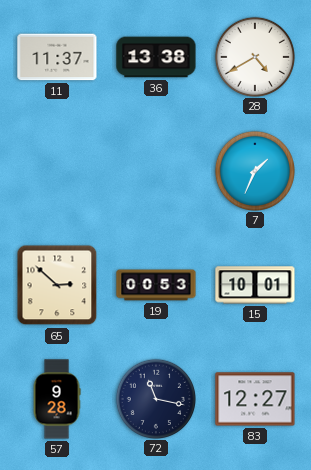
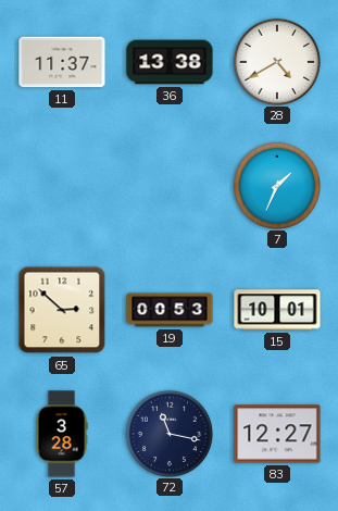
57: 9:28 -> 3:28 (62, 434)
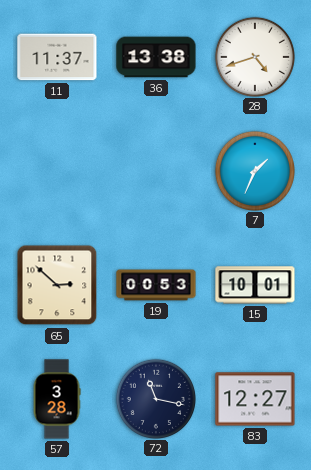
28: 4:40 -> 4:42 (254, 56)
